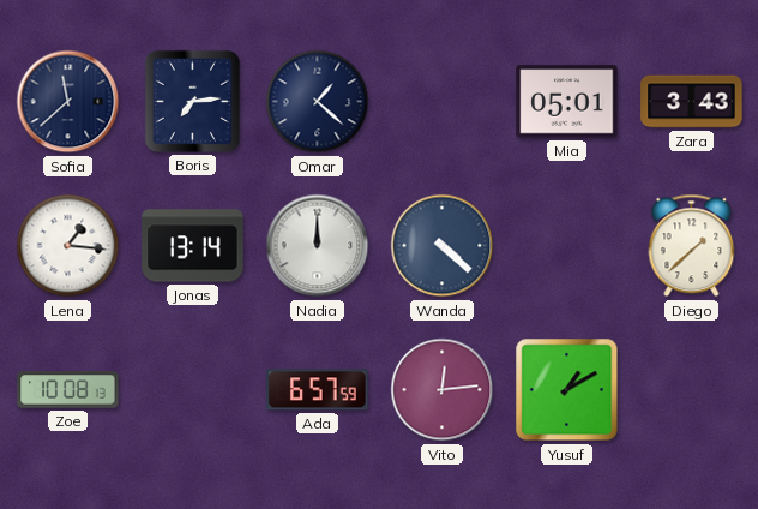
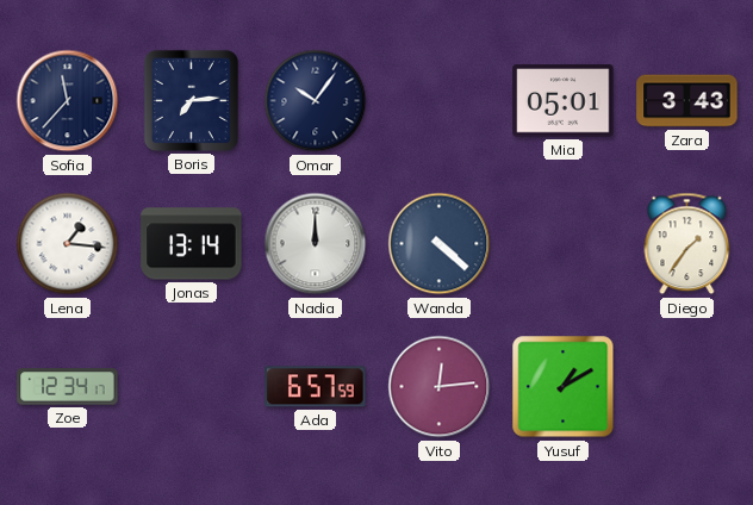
Sofia: 11:38 -> 11:37 (68, 101)
Omar: 1:22 -> 10:06 (316, 101)
Diego: 1:38 -> 1:36 (687, 244)
Zoe: 10:08 -> 12:34 (68, 387)
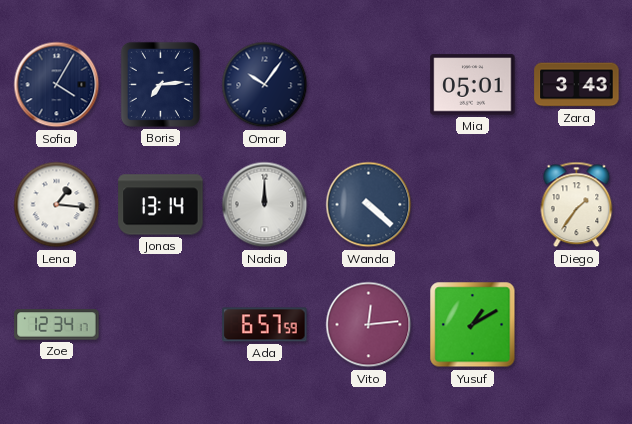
Sofia: 11:37 -> 4:05 (57, 85)
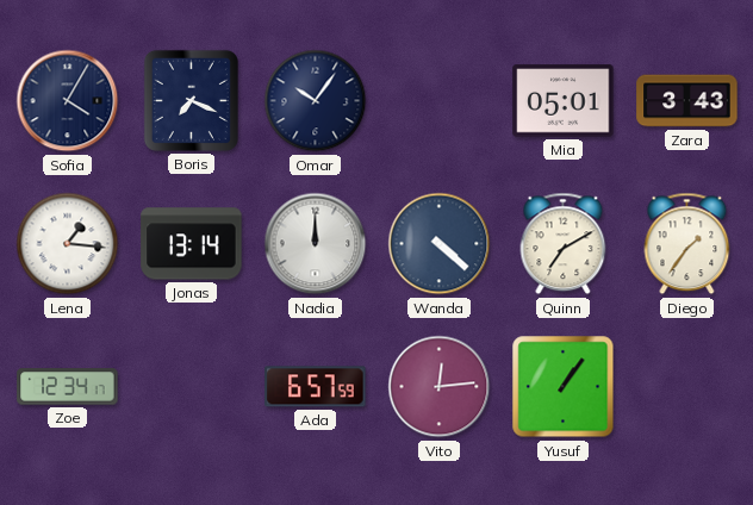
Boris: 7:14 -> 7:19 (191, 100)
Quinn: none -> 7:10 (564, 244)
Yusuf: 1:10 -> 1:06 (564, 387)
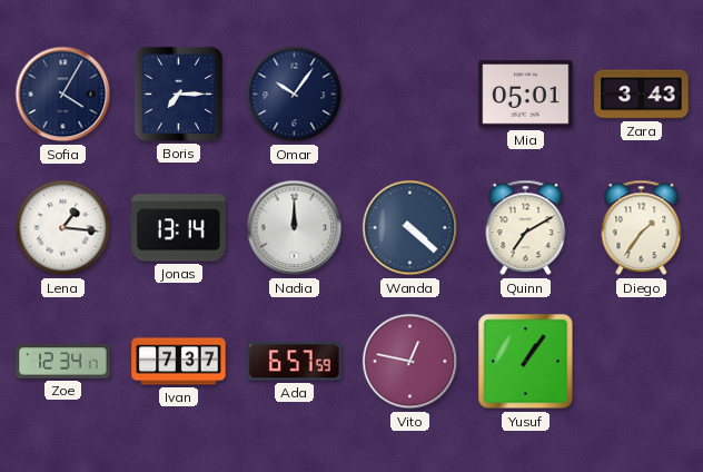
Boris: 7:19 -> 7:15 (178, 94)
Ivan: none -> 7:37 (179, 362)
Vito: 12:14 -> 12:47 (410, 362)
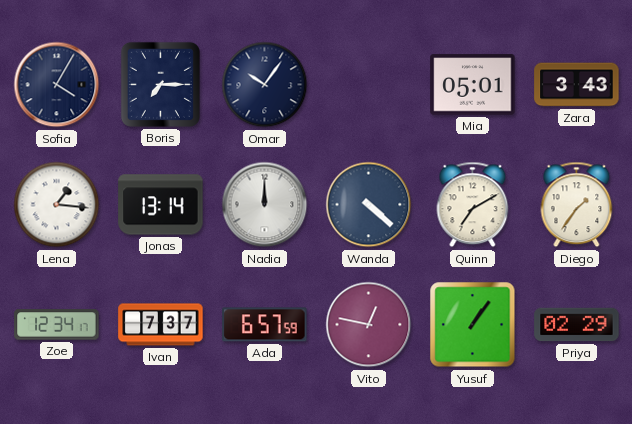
Priya: none -> 02:29 (577, 325)
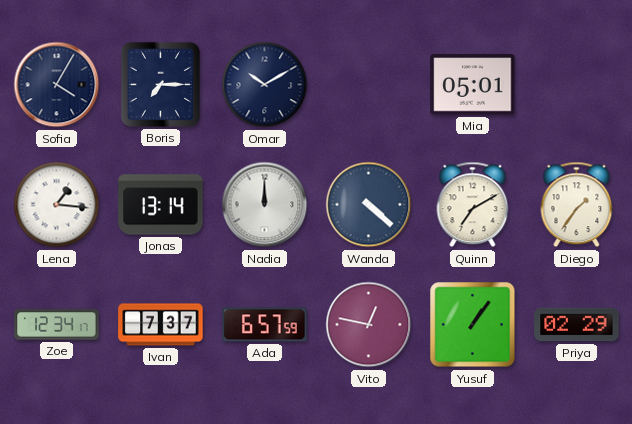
Omar: 10:06 -> 10:10 (265, 85)
Zara: 3:43 -> none (577, 85)
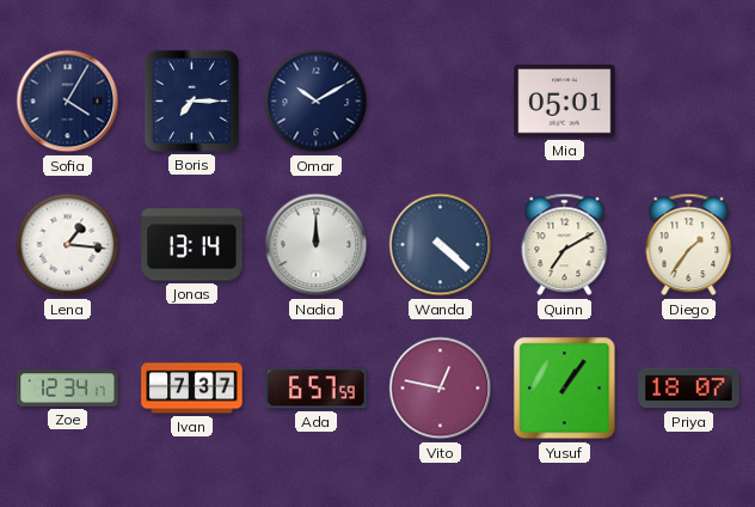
Priya: 02:29 -> 18:07 (689, 389)
